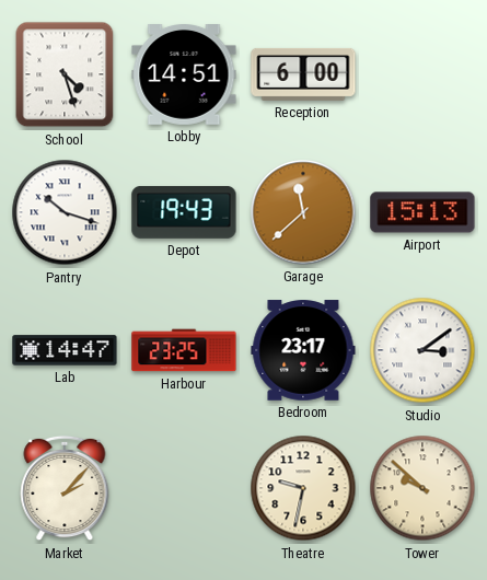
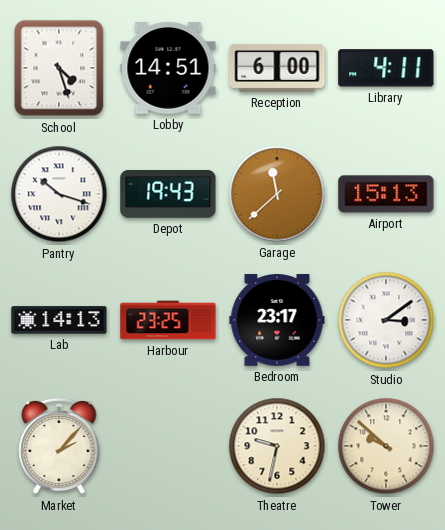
Library: none -> 4:11 (386, 68)
Lab: 14:47 -> 14:13 (59, 320)
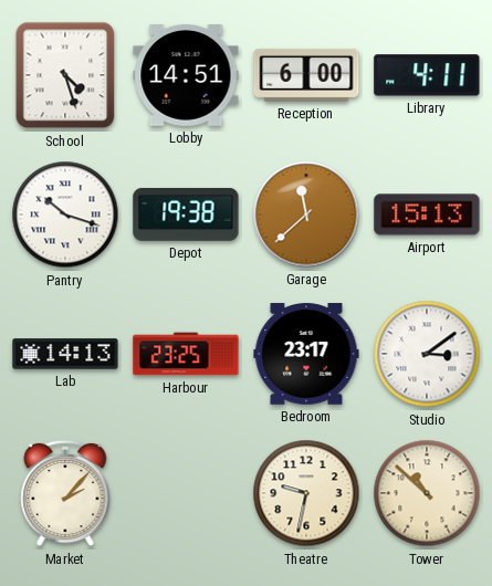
Depot: 19:43 -> 19:38 (186, 214)
Tower: 9:52 -> 10:52 (427, 493)
